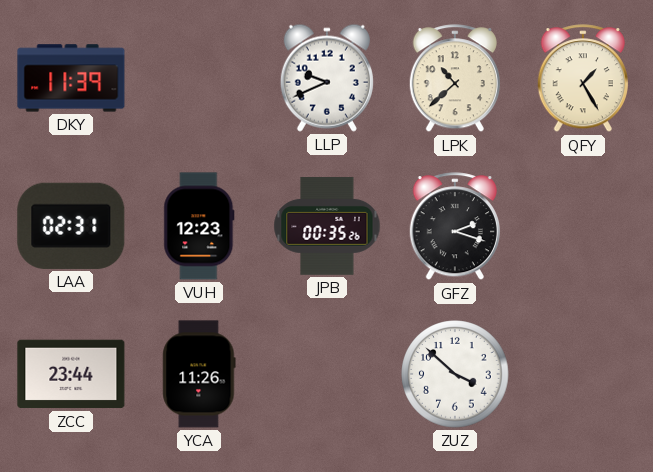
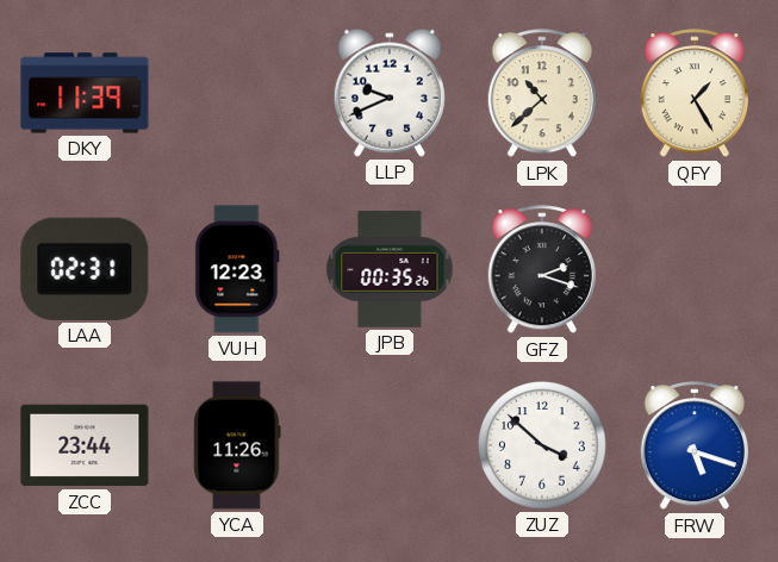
FRW: none -> 5:18 (695, 447)
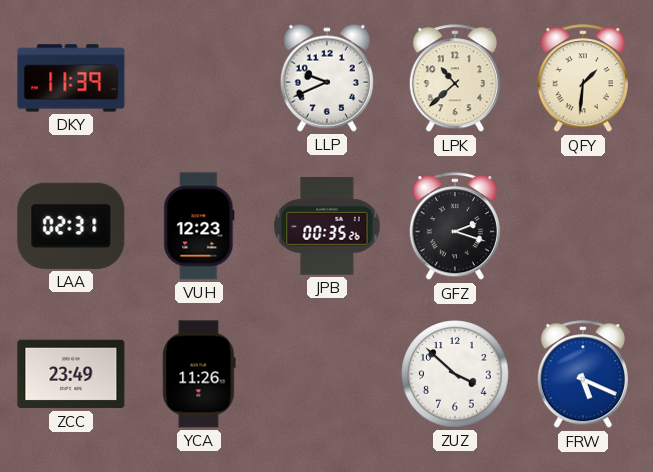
QFY: 1:25 -> 1:31 (583, 79)
ZCC: 23:44 -> 23:49 (71, 374)
FRW: 5:18 -> 5:19 (583, 375)
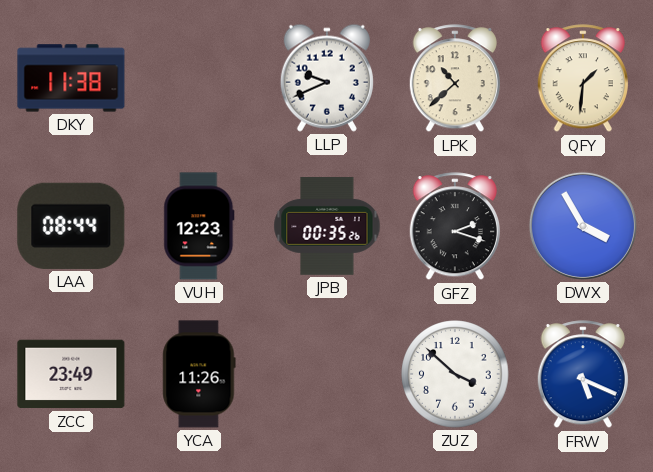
DKY: 11:39 -> 11:38 (71, 78)
LAA: 02:31 -> 08:44 (71, 226)
DWX: none -> 3:55 (583, 226)
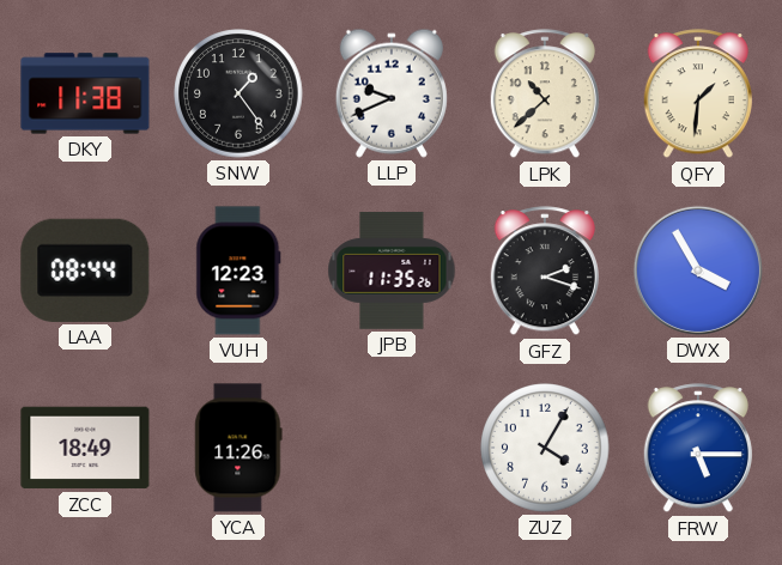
SNW: none -> 1:24 (238, 93)
JPB: 00:35 -> 11:35 (392, 272)
ZCC: 23:49 -> 18:49 (85, 448)
ZUZ: 3:52 -> 4:05 (545, 448)
FRW: 5:19 -> 5:15 (698, 449)
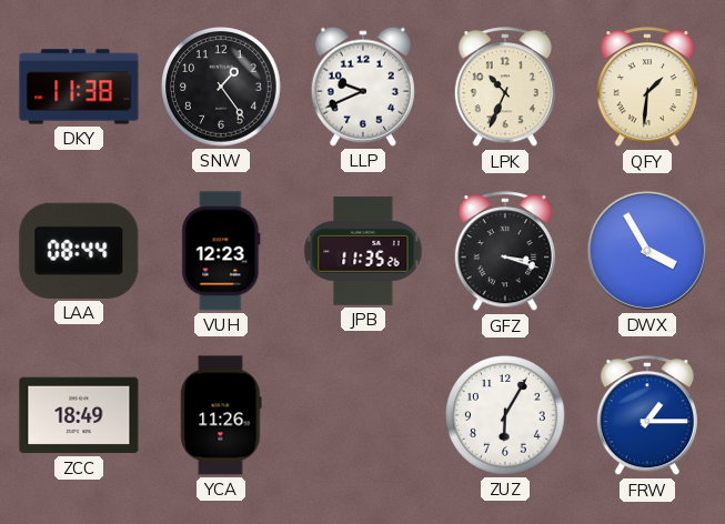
LPK: 10:38 -> 10:34 (505, 88)
GFZ: 2:18 -> 3:18 (505, 252)
ZUZ: 4:05 -> 6:05 (505, 415)
FRW: 5:15 -> 1:15 (647, 416)
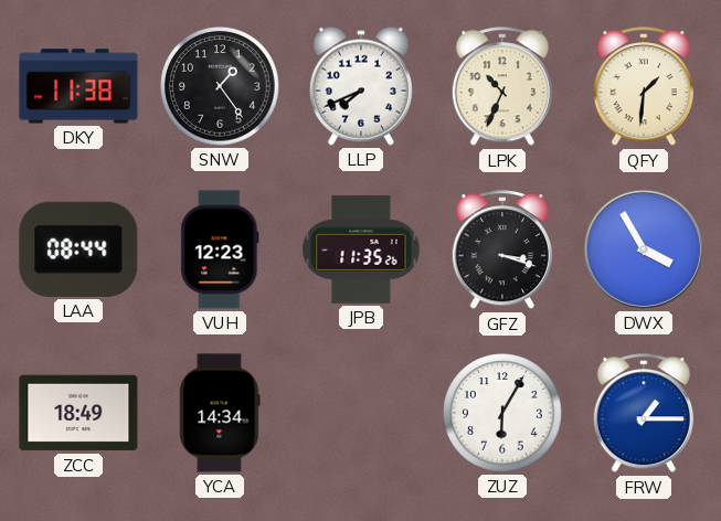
LLP: 9:41 -> 7:41 (361, 86)
YCA: 11:26 -> 14:34 (220, 413)
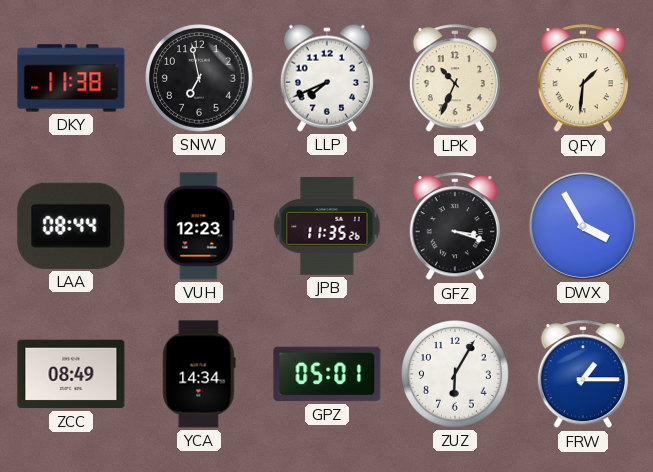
SNW: 1:24 -> 6:58 (199, 78)
ZCC: 18:49 -> 08:49 (71, 374)
GPZ: none -> 05:01 (327, 374)
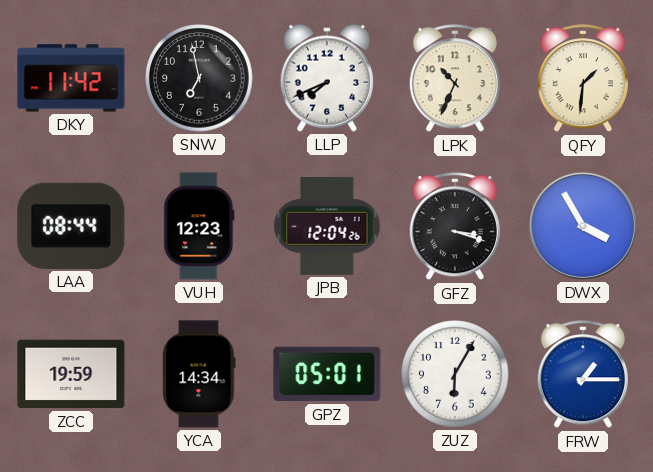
DKY: 11:38 -> 11:42 (71, 78)
JPB: 11:35 -> 12:04 (327, 227)
ZCC: 08:49 -> 19:59 (71, 374)
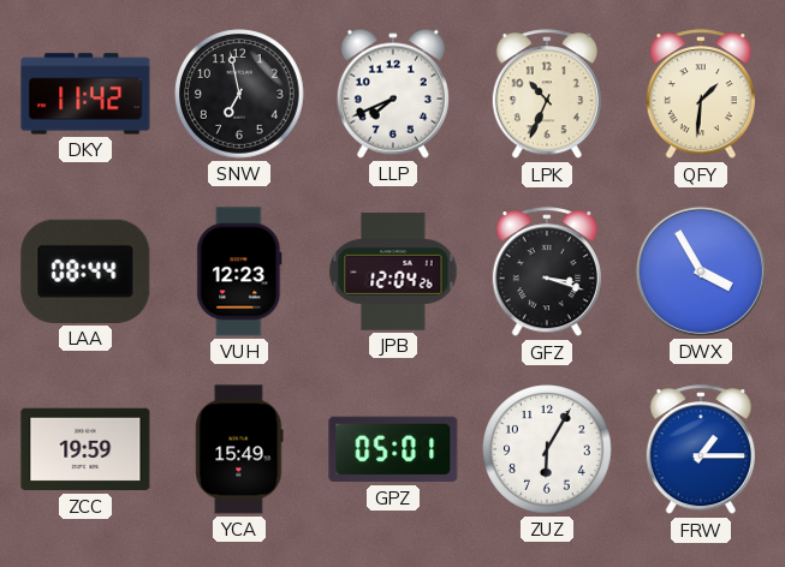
YCA: 14:34 -> 15:49 (239, 449)
